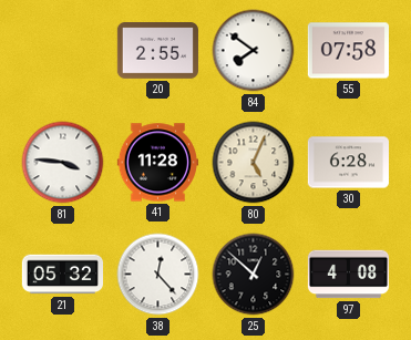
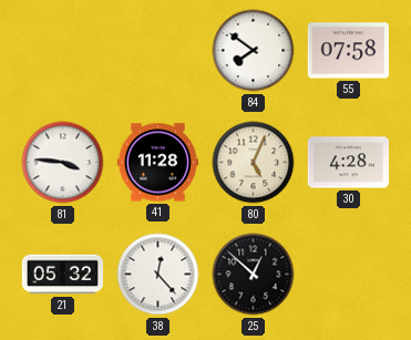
20: 2:55 -> none (157, 51)
30: 6:28 -> 4:28 (348, 163)
97: 4:08 -> none (348, 275)
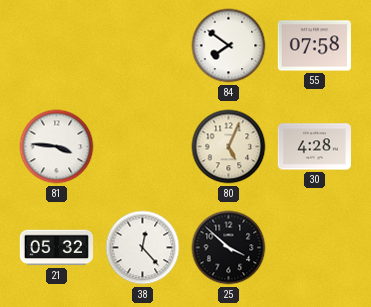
41: 11:28 -> none (157, 163)
25: 12:52 -> 3:52 (229, 248)
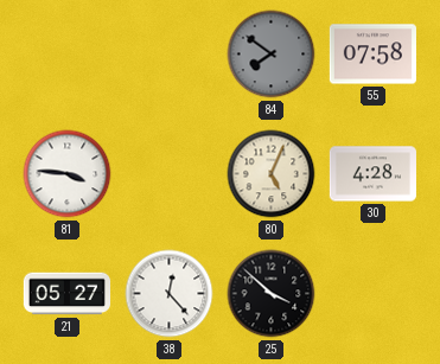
84 dial: white -> grey (272, 55)
21: 05:32 -> 05:27 (66, 294)
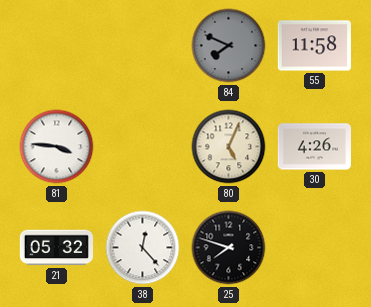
84: 7:51 -> 7:49 (229, 46)
55: 07:58 -> 11:58 (314, 46)
30: 4:28 -> 4:26 (314, 147)
21: 05:27 -> 05:32 (56, 248)
25: 3:52 -> 7:48 (229, 248)
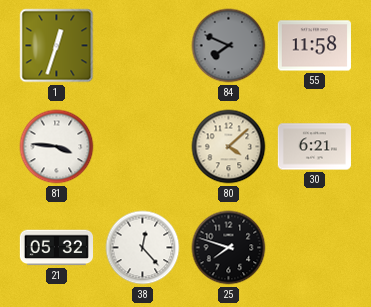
1: none -> 12:33 (57, 46)
80: 5:04 -> 4:08 (229, 147)
30: 4:26 -> 6:21 (314, 147)
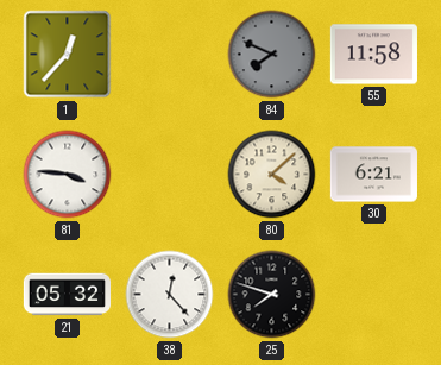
1: 12:33 -> 12:37 (68, 55)
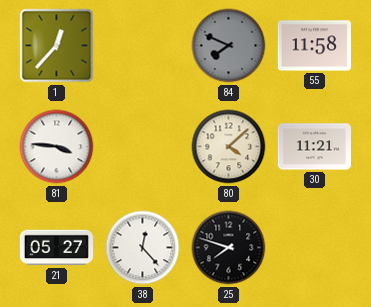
30: 6:21 -> 11:21 (314, 147)
21: 05:32 -> 05:27 (56, 248)
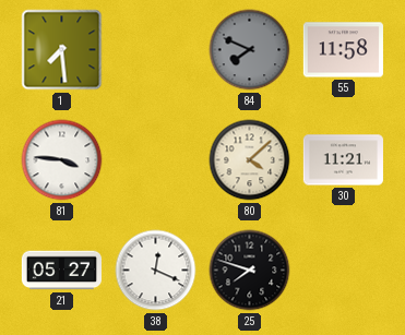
1: 12:37 -> 7:29 (62, 50)
38: 12:23 -> 12:19 (156, 271)
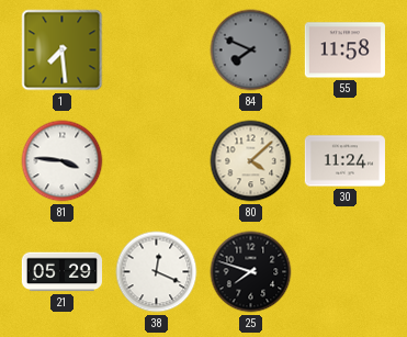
30: 11:21 -> 11:24 (344, 161)
21: 05:27 -> 05:29 (61, 272)
